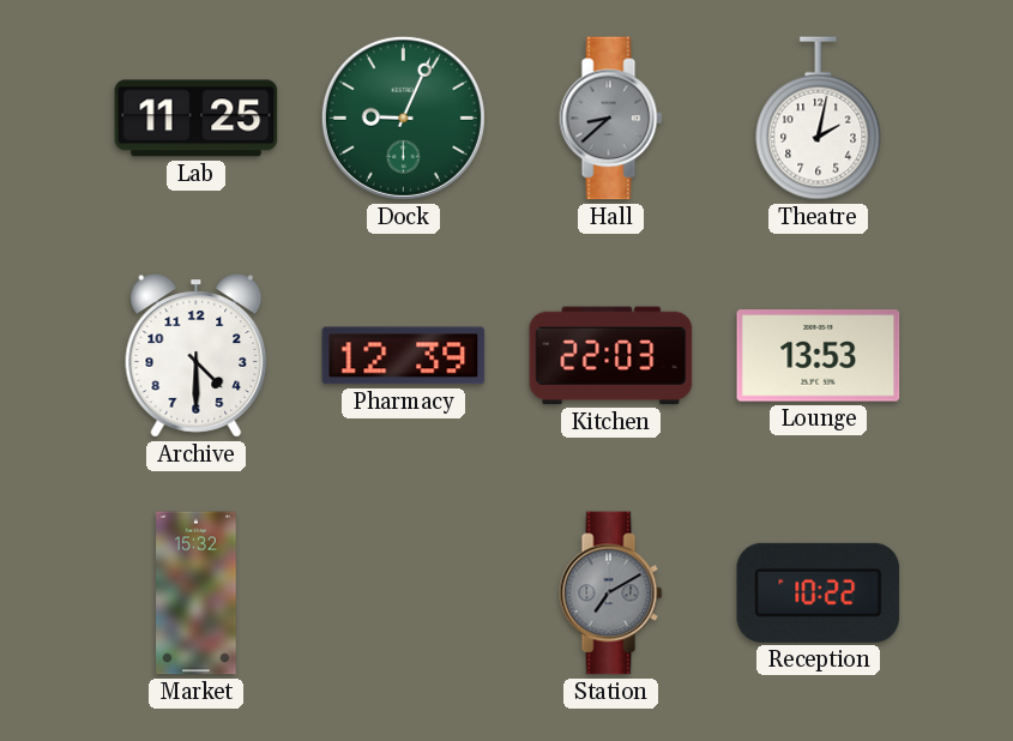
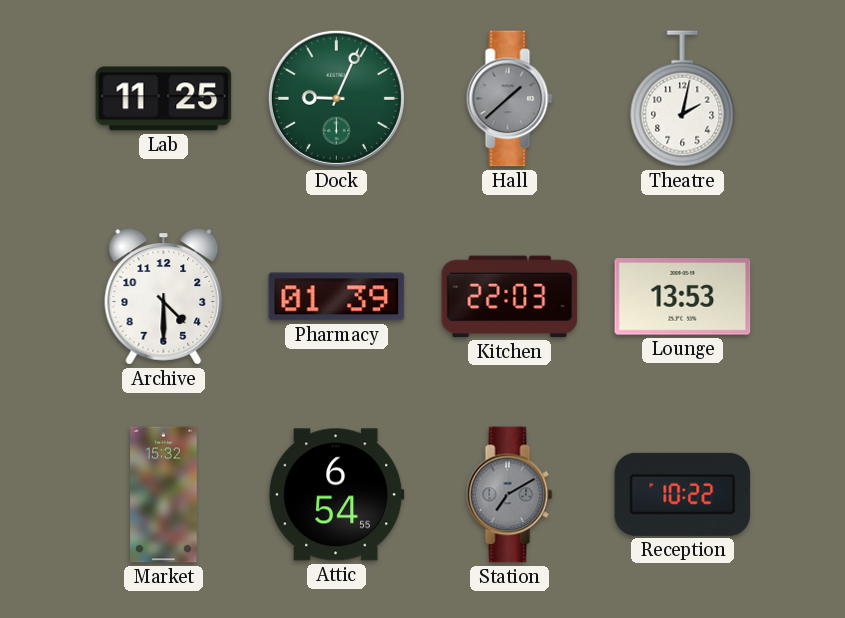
Hall: 8:38 -> 1:38 (510, 99)
Pharmacy: 12:39 -> 01:39 (337, 297)
Attic: none -> 6:54 (336, 495)
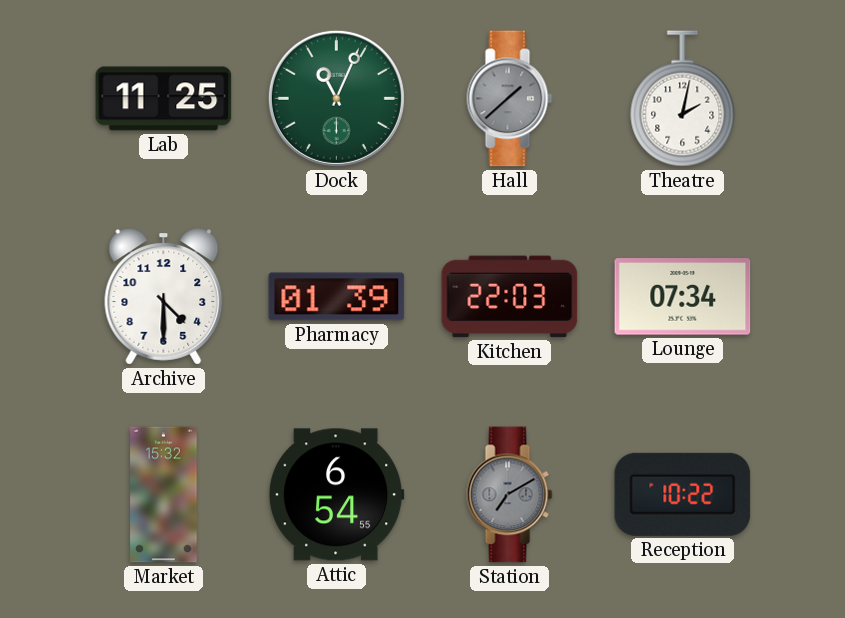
Dock: 9:04 -> 11:04 (336, 98)
Lounge: 13:53 -> 07:34 (683, 297)
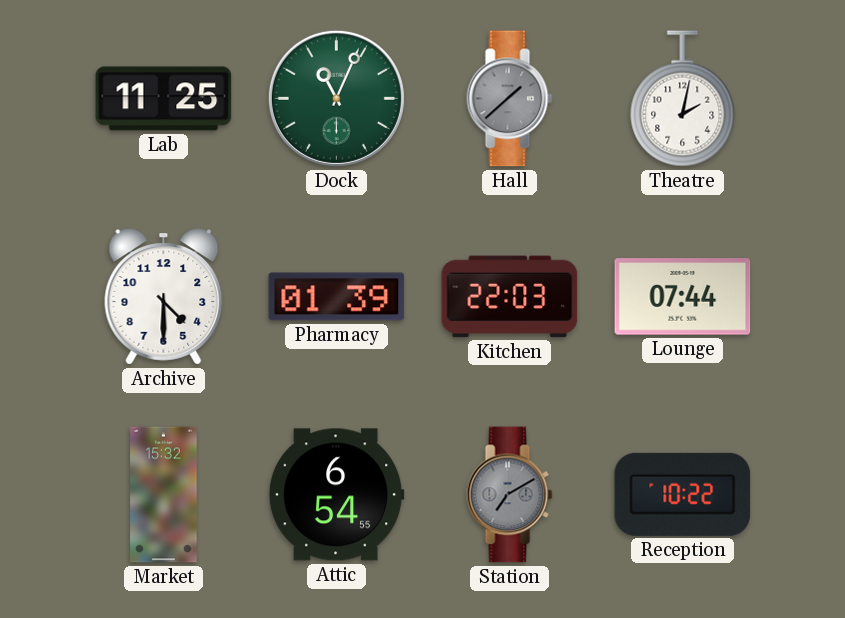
Lounge: 07:34 -> 07:44 (683, 297)
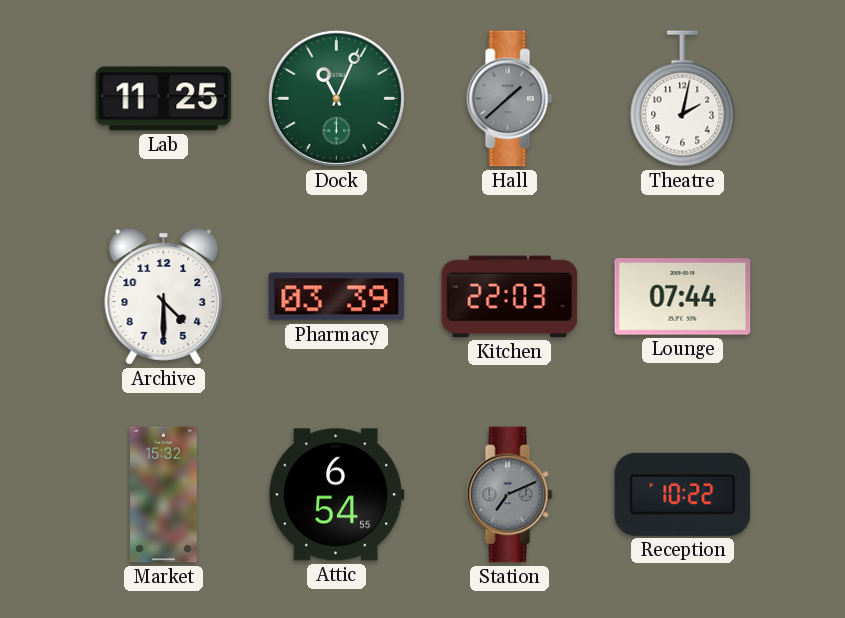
Pharmacy: 01:39 -> 03:39 (337, 297)
Station: 7:10 -> 7:11 (510, 495)
